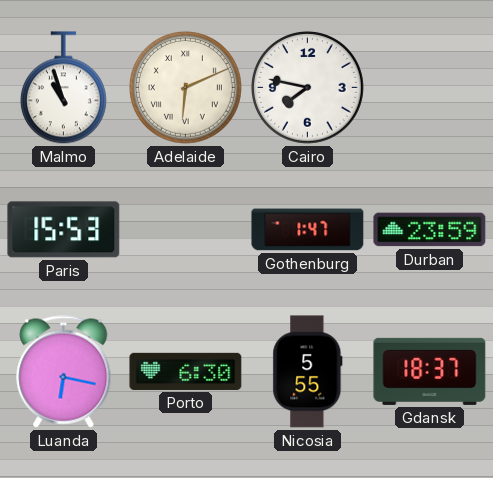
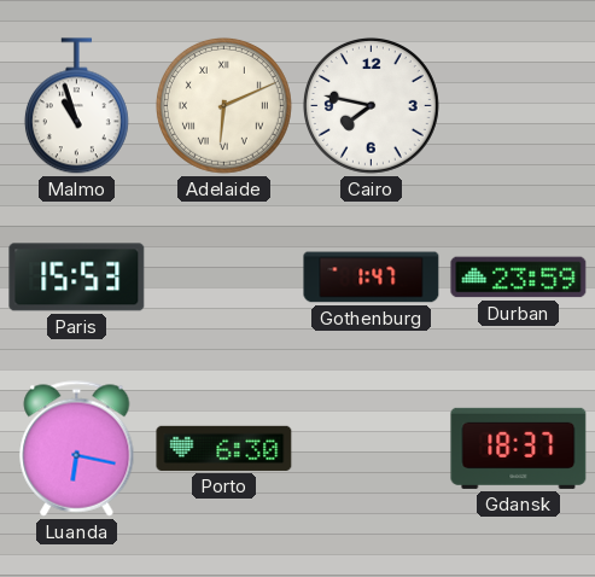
Nicosia: 5:55 -> none (308, 372)
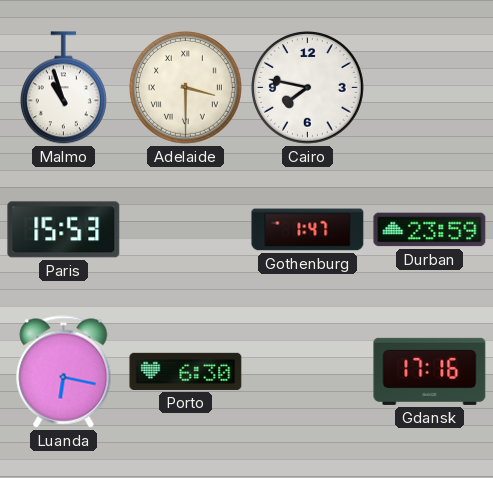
Adelaide: 6:11 -> 3:30 (185, 87)
Gdansk: 18:37 -> 17:16 (430, 371)
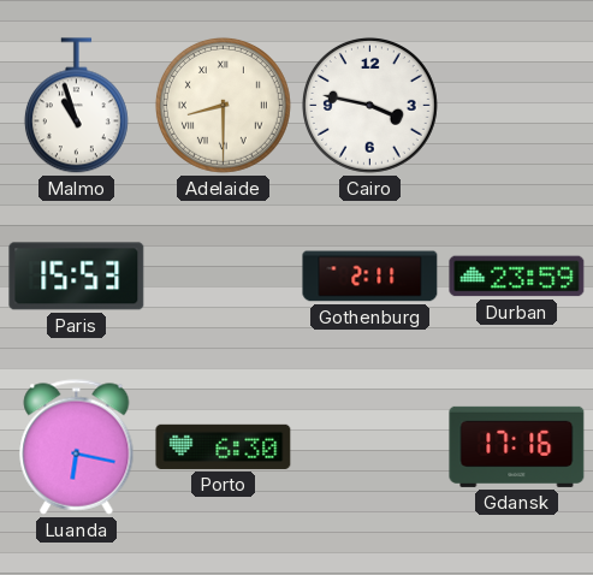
Adelaide: 3:30 -> 8:30 (223, 105)
Cairo: 7:47 -> 3:47 (369, 105)
Gothenburg: 1:47 -> 2:11 (370, 277)
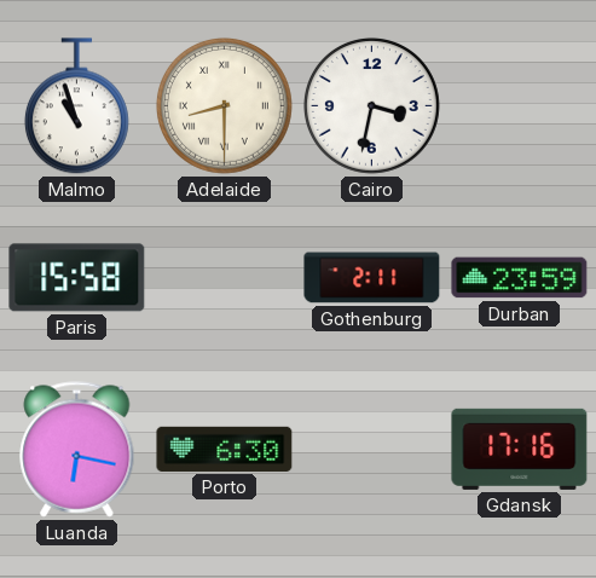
Cairo: 3:47 -> 3:32 (371, 105)
Paris: 15:53 -> 15:58 (77, 278)
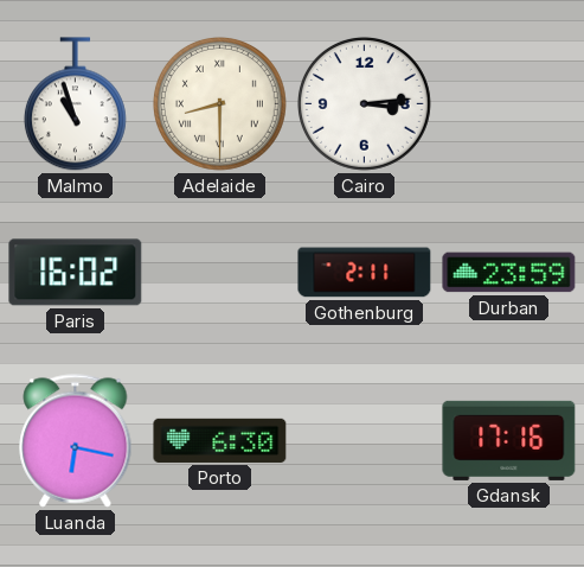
Cairo: 3:32 -> 3:14 (364, 103)
Paris: 15:58 -> 16:02 (76, 273)
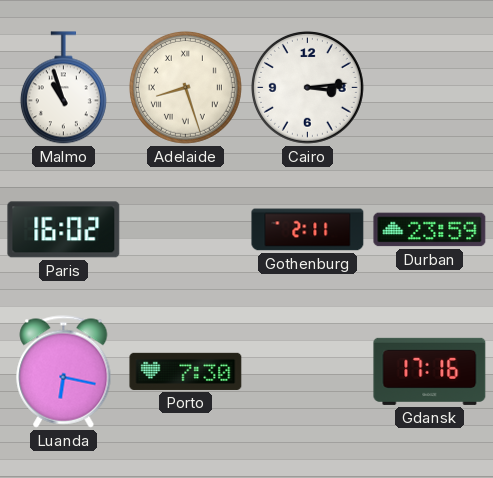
Adelaide: 8:30 -> 8:27 (185, 87)
Porto: 6:30 -> 7:30 (186, 371)
